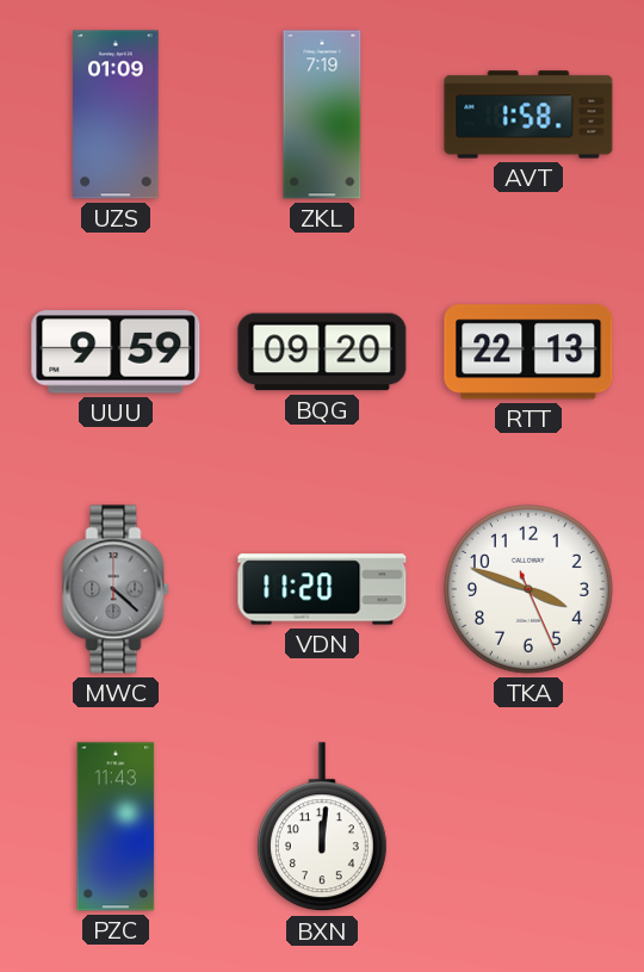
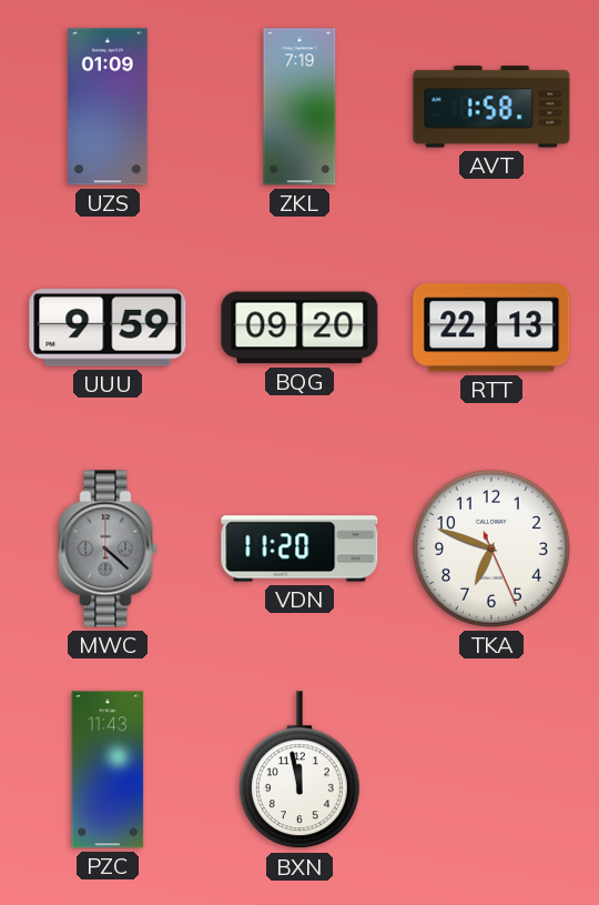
TKA: 3:48 -> 6:48 (491, 549)
BXN: 12:01 -> 11:58 (299, 771)
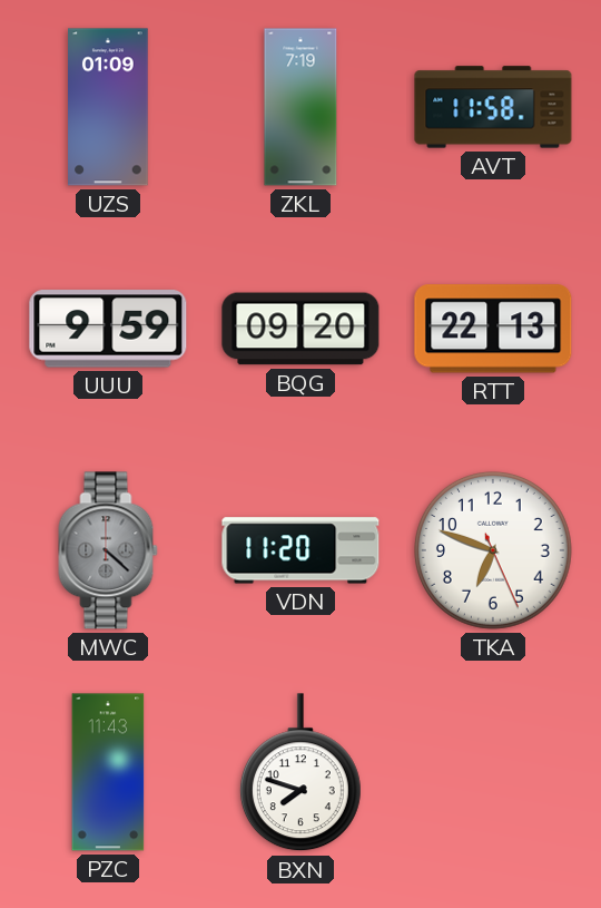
AVT: 1:58 -> 11:58 (493, 107)
BXN: 11:58 -> 7:48 (300, 773)
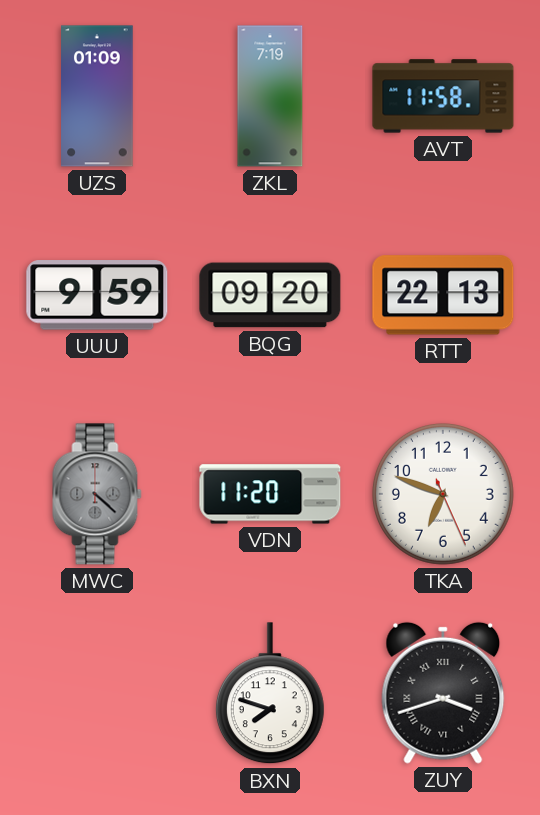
PZC: 11:43 -> none (108, 772)
ZUY: none -> 3:42 (443, 693)
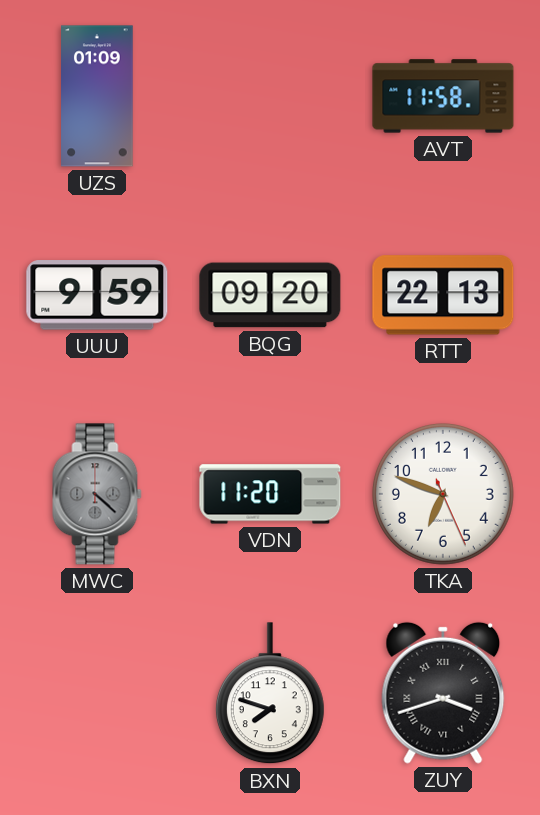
ZKL: 7:19 -> none (270, 96)
